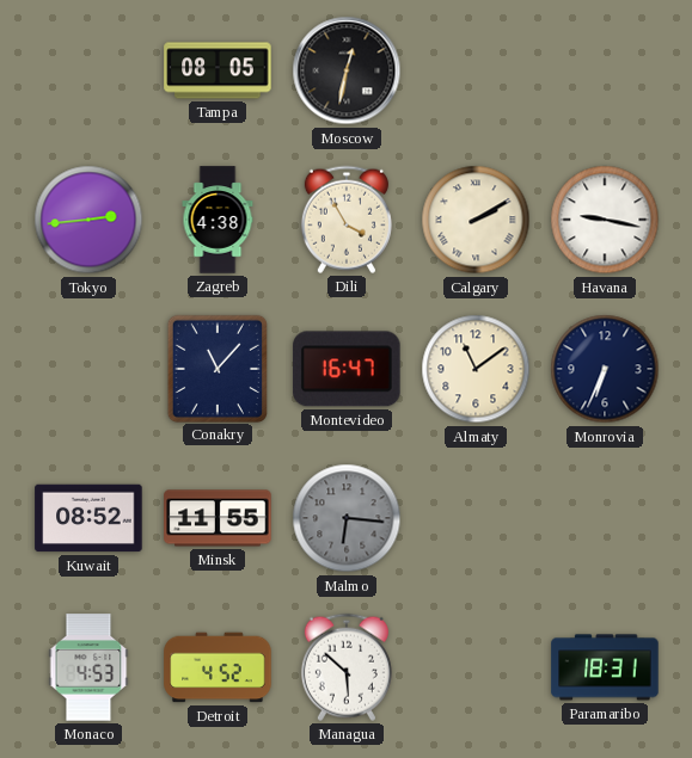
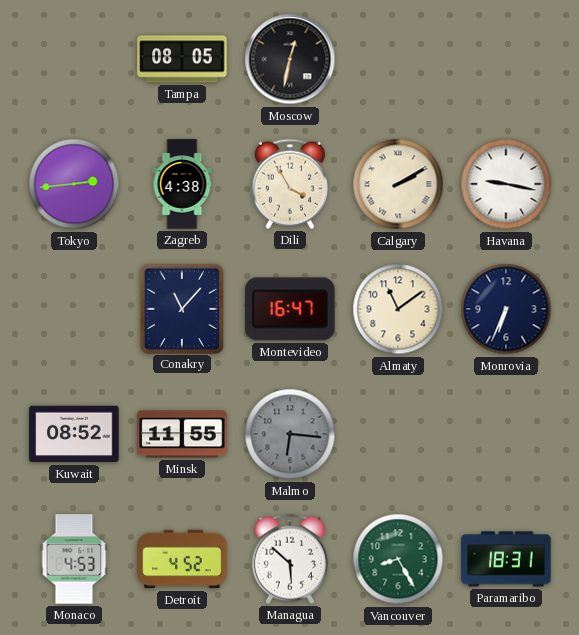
Vancouver: none -> 8:25 (398, 559)
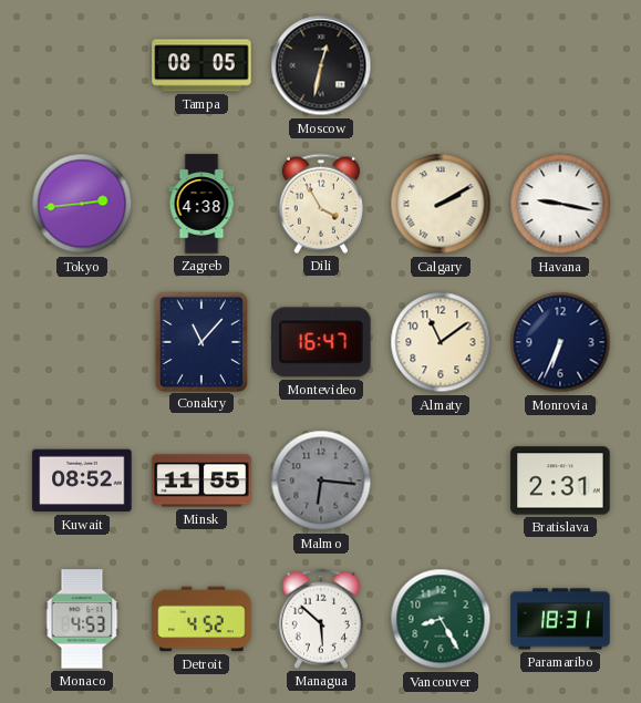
Bratislava: none -> 2:31 (560, 480)
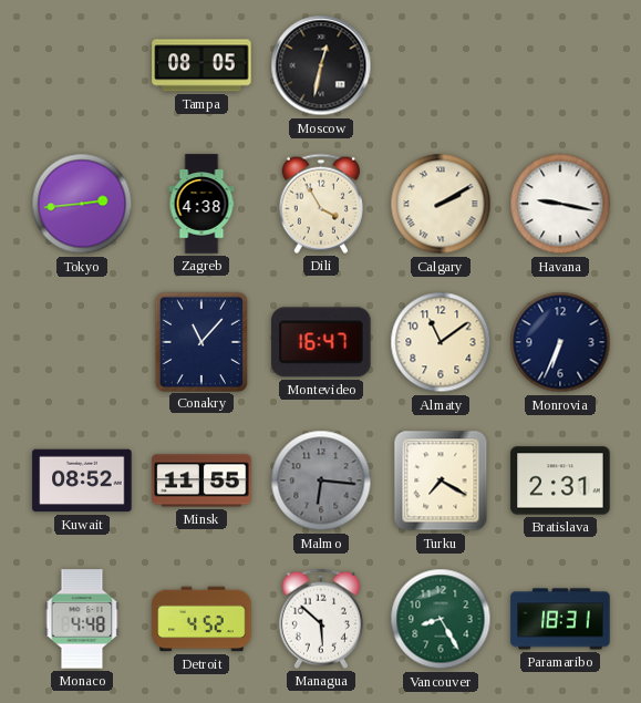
Turku: none -> 7:20 (441, 480)
Monaco: 4:53 -> 4:48 (82, 619)
